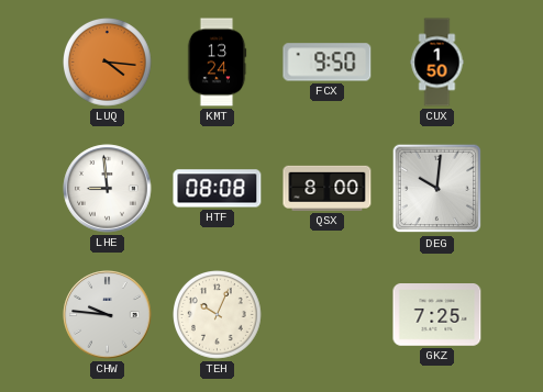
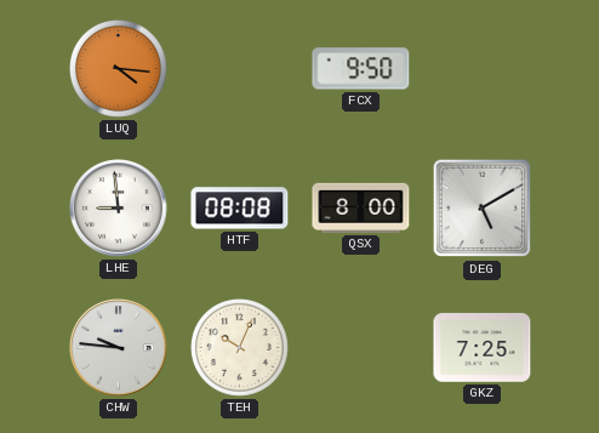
KMT: 13:24 -> none (217, 63)
CUX: 1:50 -> none (437, 63)
DEG: 10:01 -> 5:10 (483, 209)
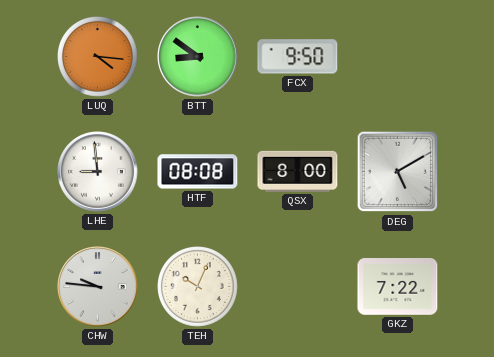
BTT: none -> 8:51 (198, 57)
GKZ: 7:25 -> 7:22 (398, 287)
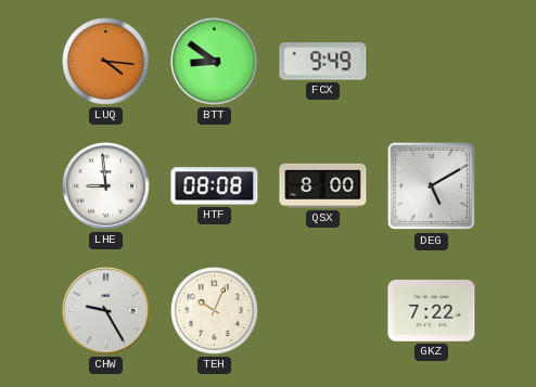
FCX: 9:50 -> 9:49 (323, 62)
CHW: 9:46 -> 9:25 (106, 311)
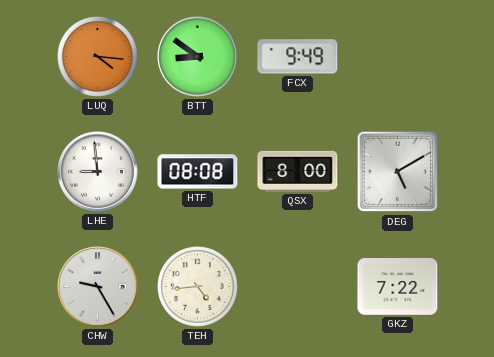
TEH: 10:04 -> 4:44 (198, 287)
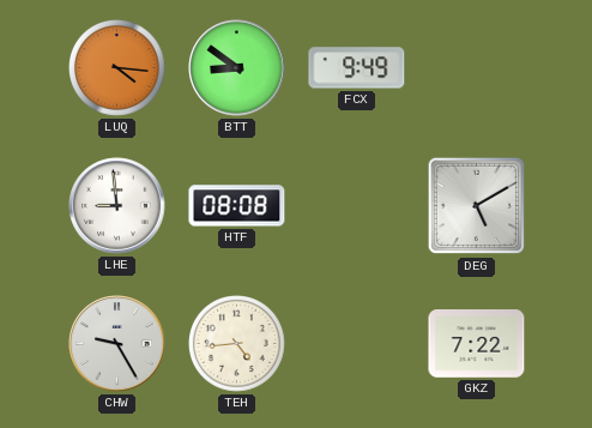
QSX: 8:00 -> none (298, 171)
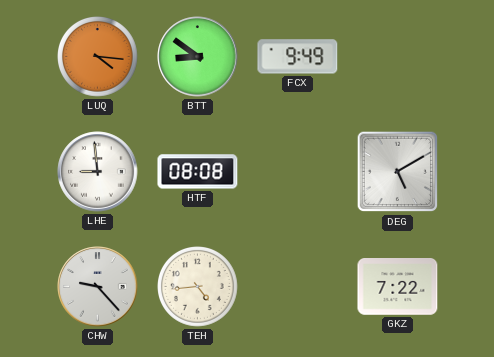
CHW: 9:25 -> 9:23 (98, 287)
